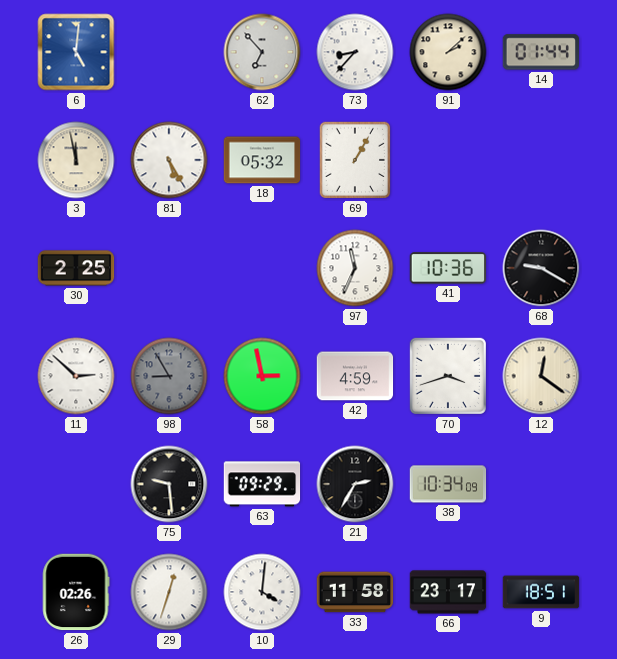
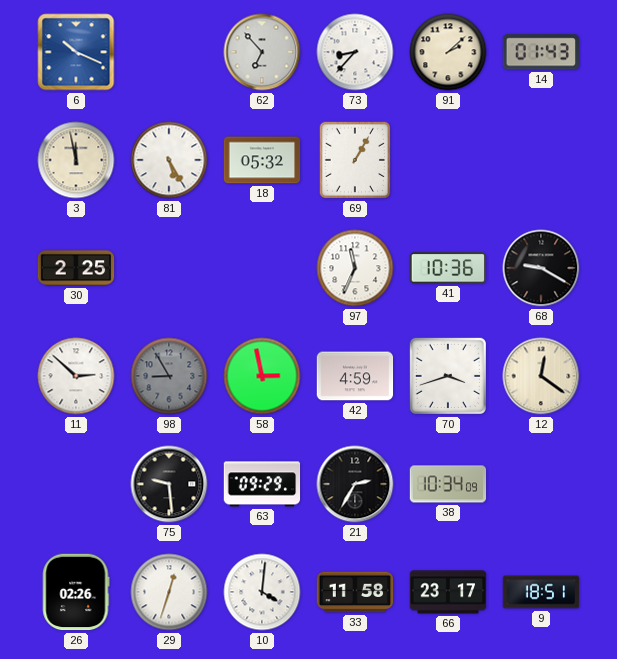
6: 5:01 -> 10:19 (76, 52)
14: 01:44 -> 01:43 (540, 52)
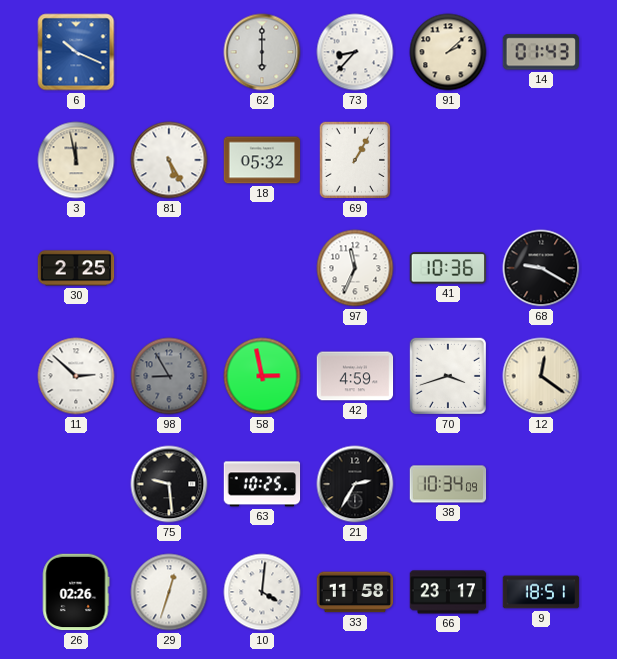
62: 6:53 -> 6:00 (262, 52)
63: 09:29 -> 10:25 (262, 484)
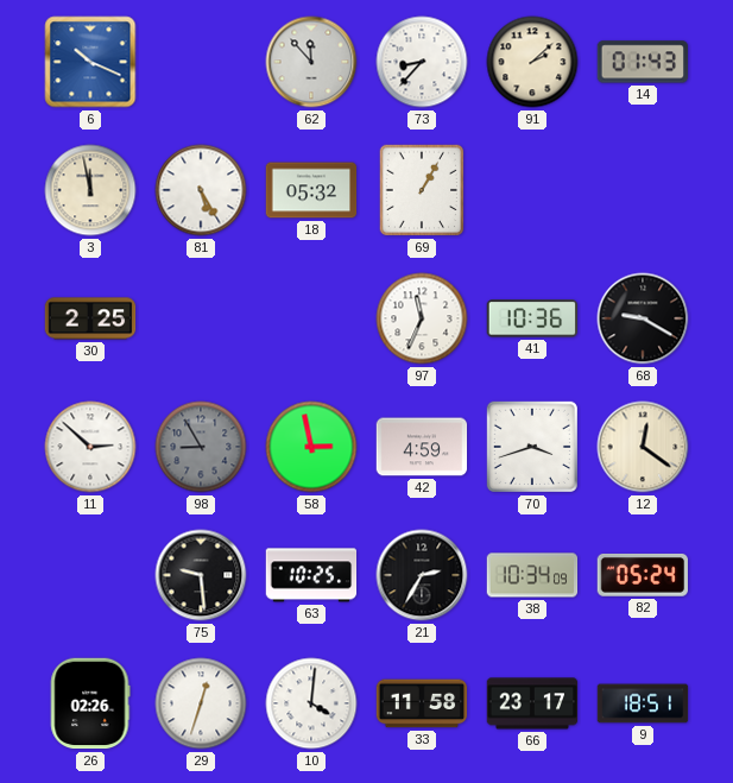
62: 6:00 -> 11:53 (311, 62)
82: none -> 05:24 (642, 575)
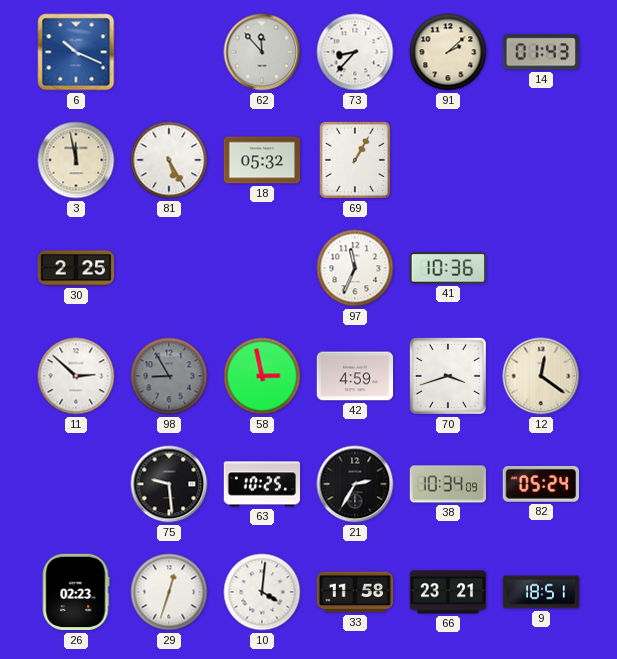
68: 9:20 -> none (643, 318)
26: 02:26 -> 02:23 (76, 592)
66: 23:17 -> 23:21 (448, 592)
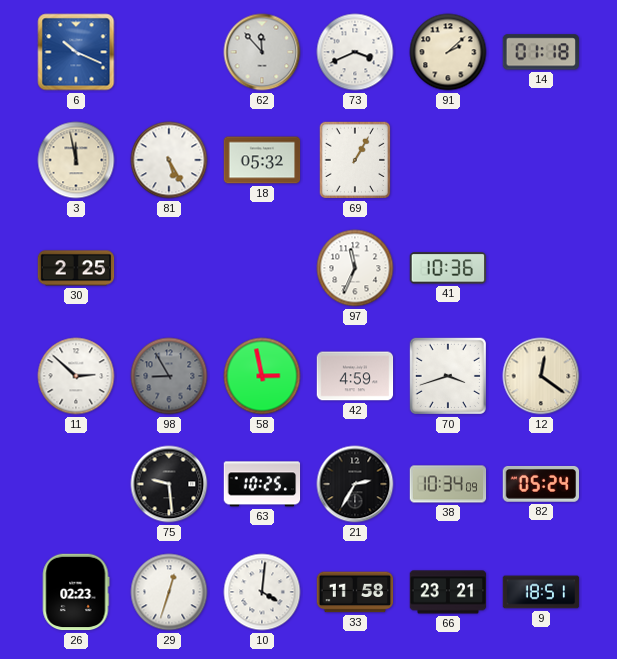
73: 8:37 -> 3:41 (355, 52)
14: 01:43 -> 01:18 (540, 52)
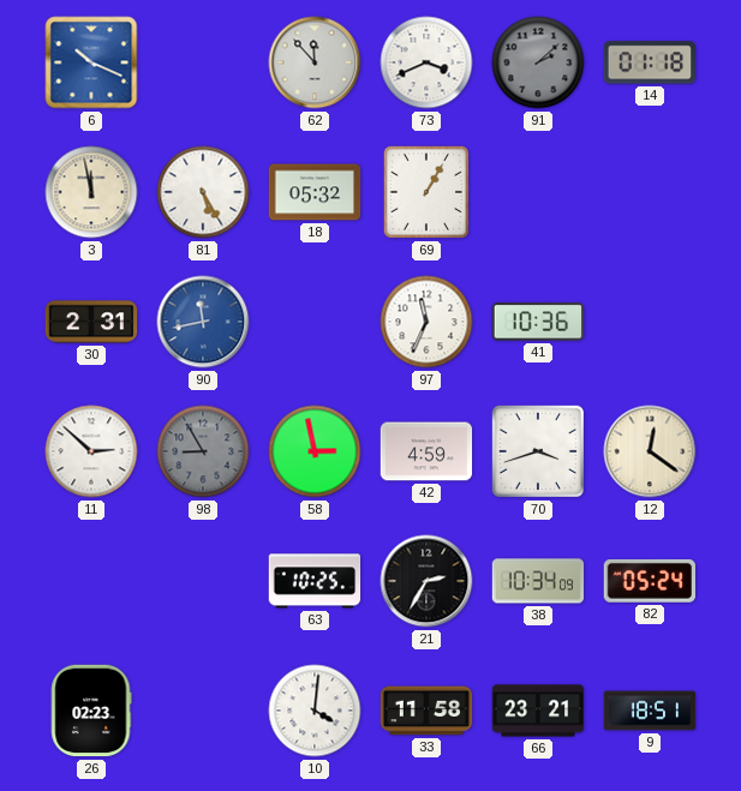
91 dial: cream -> grey (538, 62)
30: 2:25 -> 2:31 (91, 322)
90: none -> 11:43 (203, 322)
75: 9:29 -> none (169, 484)
29: 12:33 -> none (169, 592)
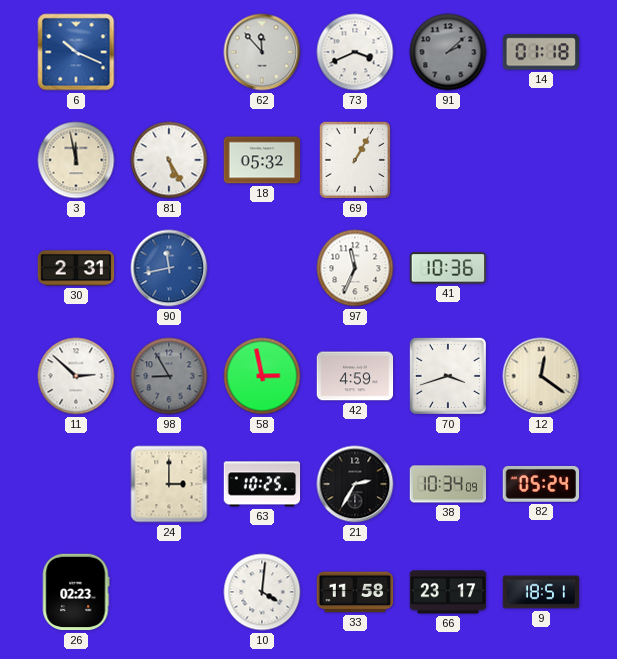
24: none -> 3:00 (169, 484)
66: 23:21 -> 23:17 (448, 592)
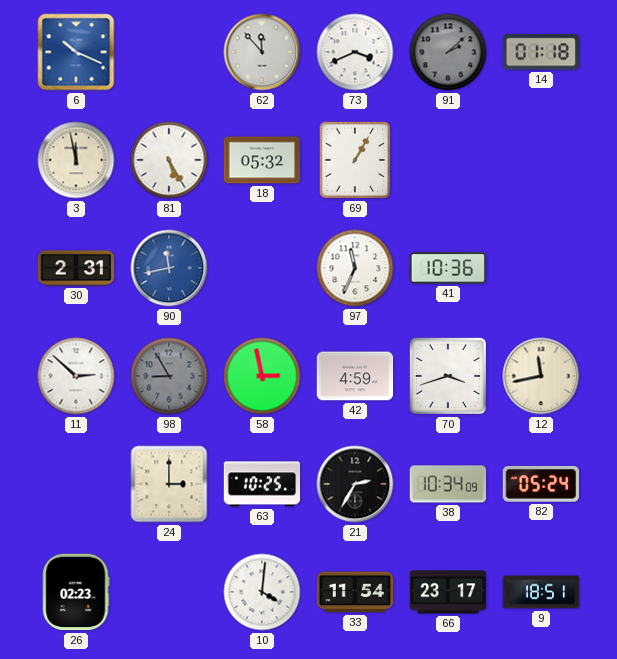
12: 12:21 -> 11:43 (541, 376)
33: 11:58 -> 11:54 (355, 592)
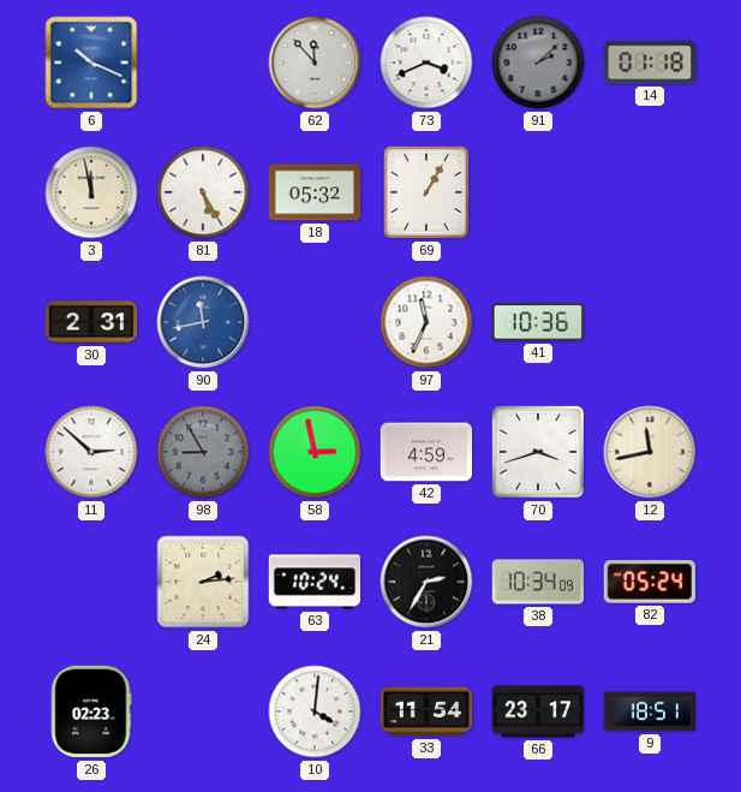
24: 3:00 -> 2:14 (203, 582)
63: 10:25 -> 10:24 (315, 582)
